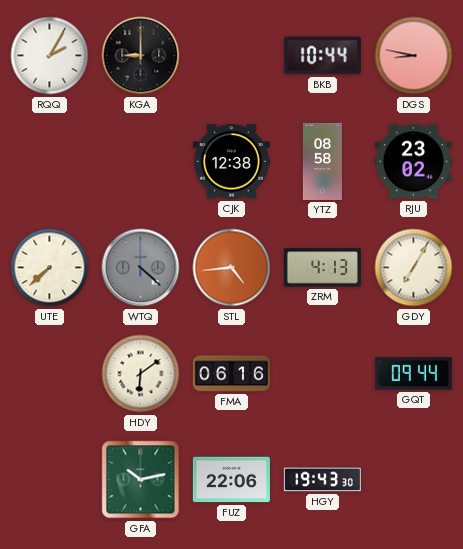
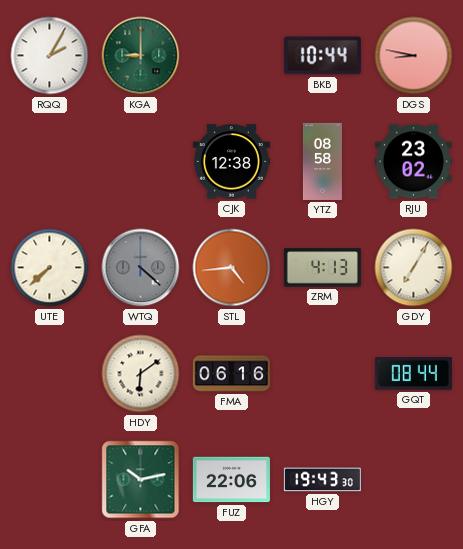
KGA dial: black -> green (141, 56)
GQT: 09:44 -> 08:44 (413, 374)
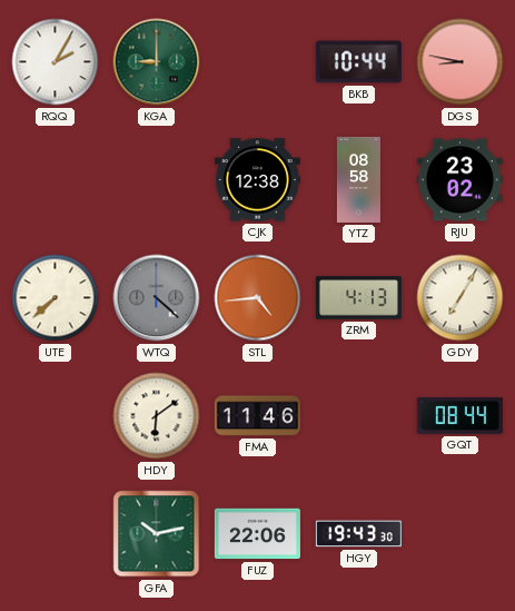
FMA: 06:16 -> 11:46 (257, 416)
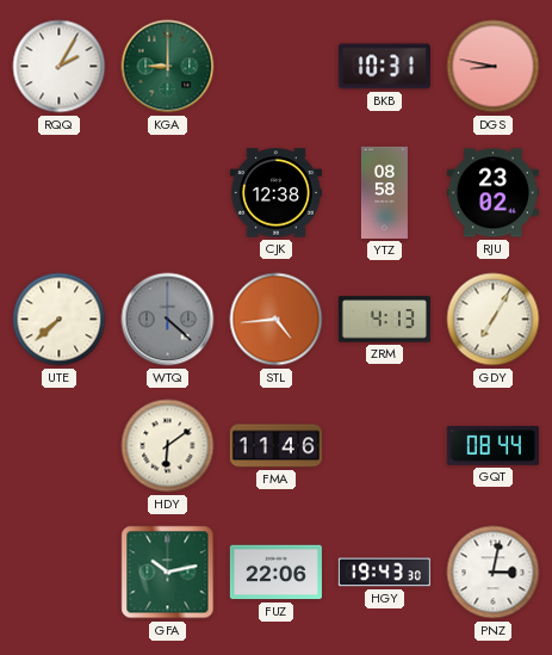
BKB: 10:44 -> 10:31 (384, 67)
PNZ: none -> 3:02 (494, 573)
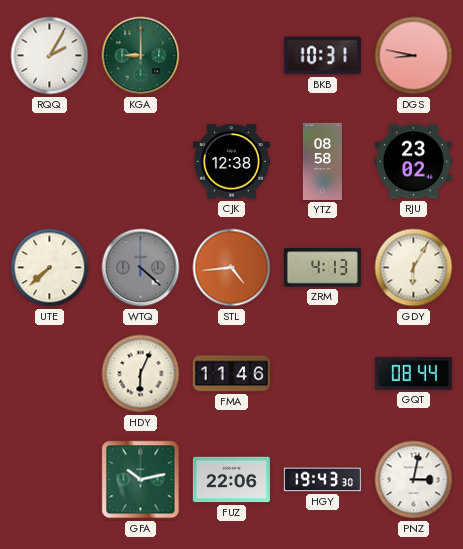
GDY: 7:05 -> 6:05 (414, 268)
HDY: 6:09 -> 6:04 (141, 374)
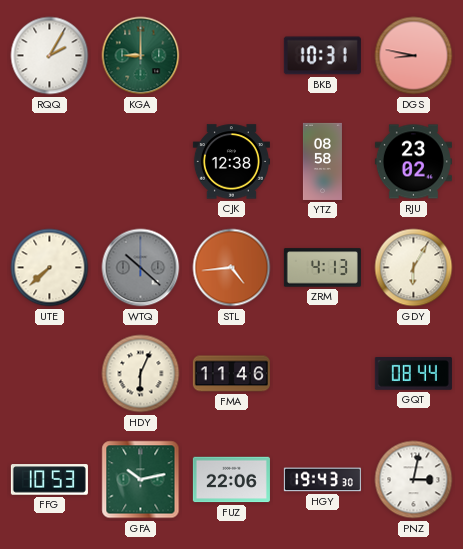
WTQ: 4:22 -> 10:22 (141, 268)
FFG: none -> 10:53 (49, 480)
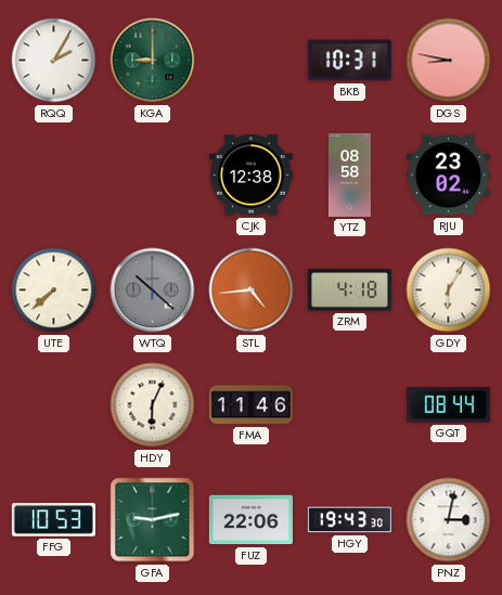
ZRM: 4:13 -> 4:18 (349, 290)
GFA: 10:13 -> 9:13 (153, 520)
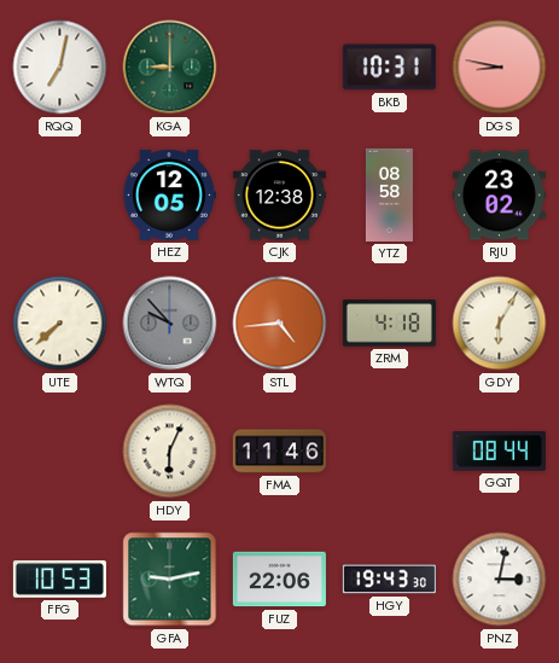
RQQ: 2:05 -> 7:02 (60, 68)
HEZ: none -> 12:05 (169, 194)
WTQ: 10:22 -> 9:53 (170, 324)
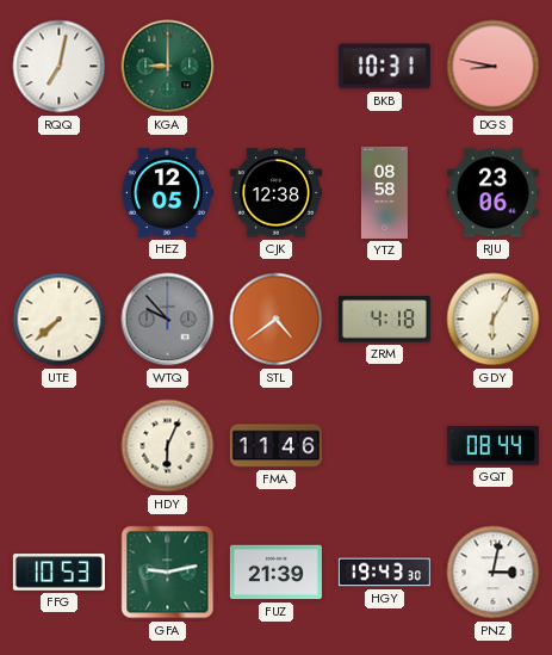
RJU: 23:02 -> 23:06 (492, 193)
STL: 4:44 -> 4:39 (277, 320)
FUZ: 22:06 -> 21:39 (275, 573)
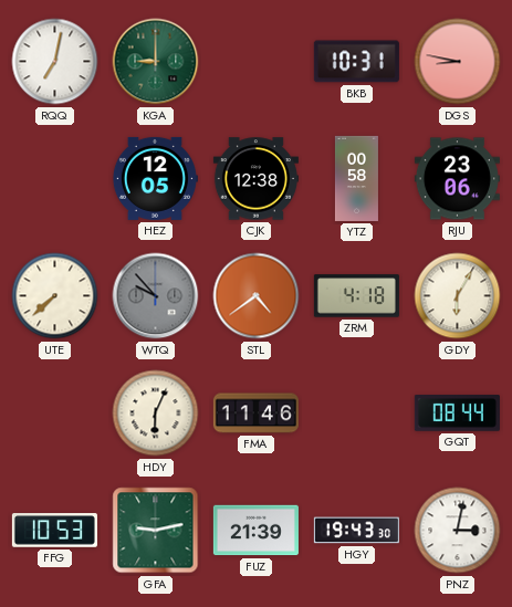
YTZ: 08:58 -> 00:58 (356, 178)
